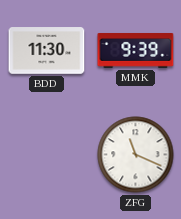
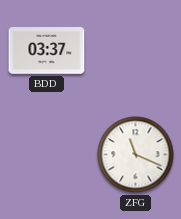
BDD: 11:30 -> 03:37 (47, 51)
MMK: 9:39 -> none (136, 50)
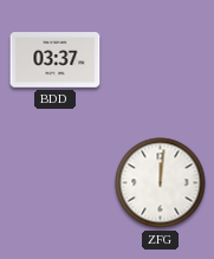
ZFG: 11:19 -> 12:01 (161, 183)
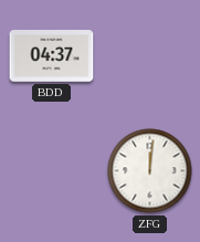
BDD: 03:37 -> 04:37 (52, 56)
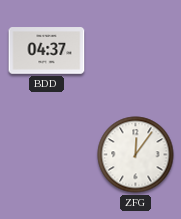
ZFG: 12:01 -> 12:06 (136, 155)
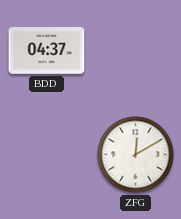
ZFG: 12:06 -> 12:10 (136, 155)
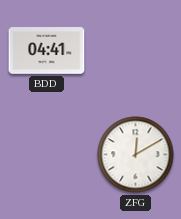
BDD: 04:37 -> 04:41 (47, 51)
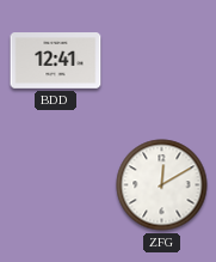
BDD: 04:41 -> 12:41 (56, 61)
